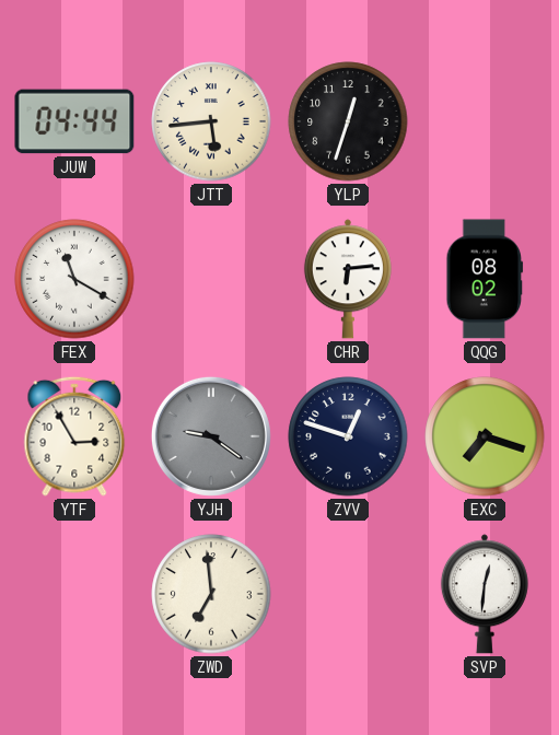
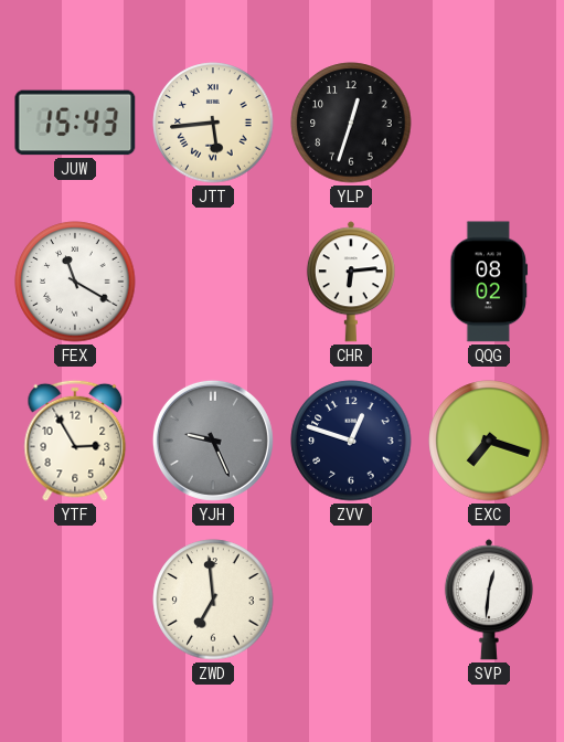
JUW: 04:44 -> 15:43 (75, 123)
YJH: 9:21 -> 9:26 (213, 441)
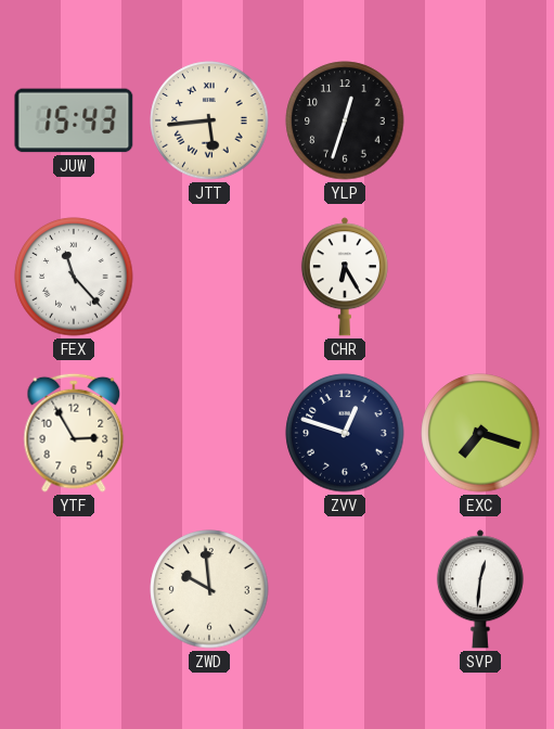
FEX: 11:20 -> 11:23 (74, 277)
CHR: 6:14 -> 6:25 (345, 277)
QQG: 08:02 -> none (489, 282)
YJH: 9:26 -> none (213, 441)
ZWD: 6:59 -> 9:59 (209, 589)
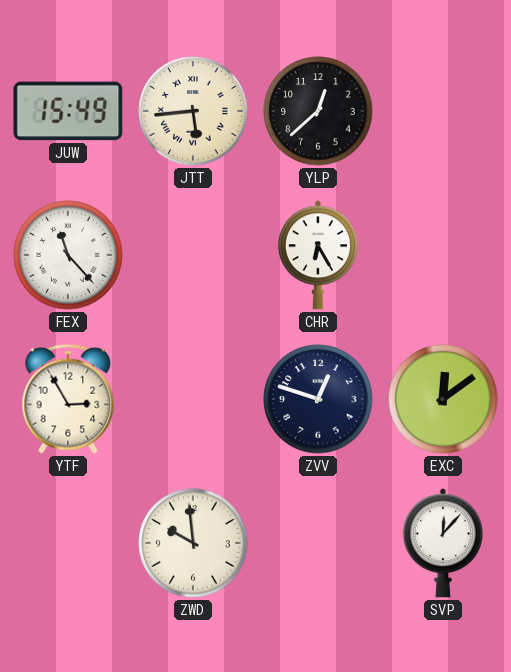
JUW: 15:43 -> 15:49 (68, 111)
YLP: 12:33 -> 12:38 (318, 111)
EXC: 7:18 -> 12:09 (443, 399)
SVP: 12:31 -> 12:07 (443, 543)
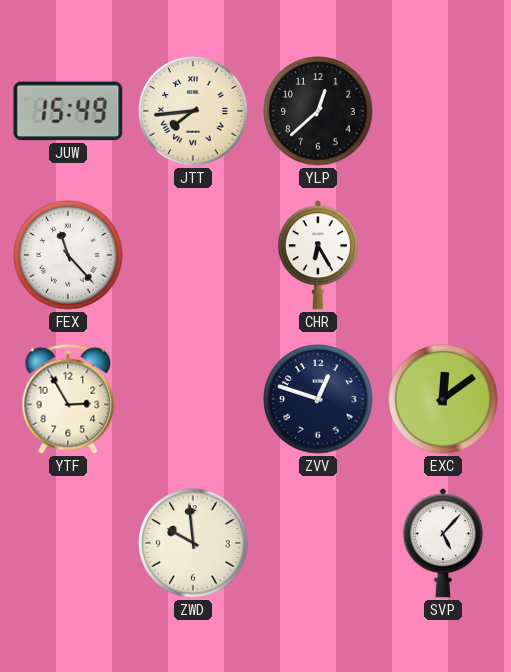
JTT: 5:44 -> 7:44 (193, 111)
SVP: 12:07 -> 5:07 (443, 543)
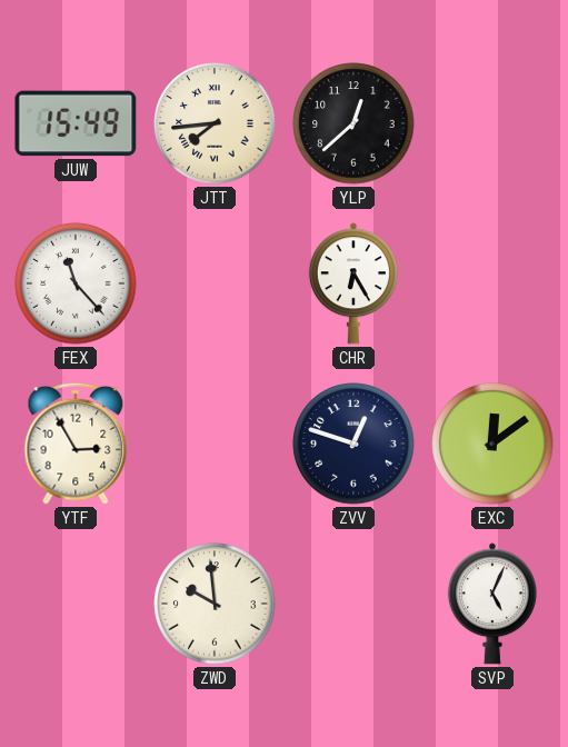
SVP: 5:07 -> 5:04 (492, 604)
